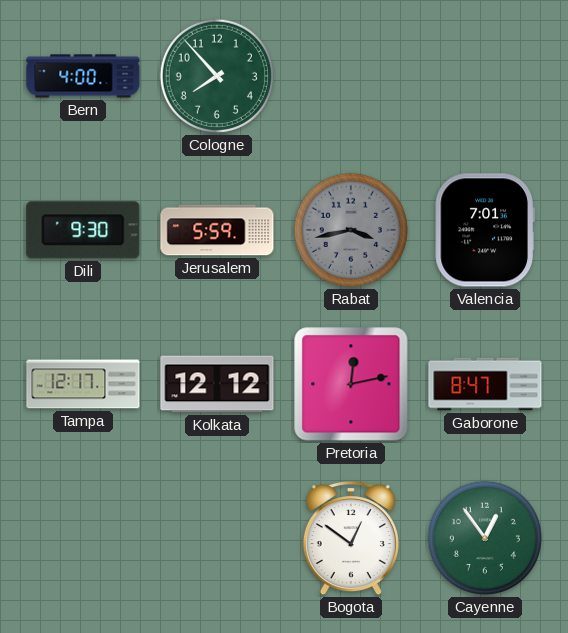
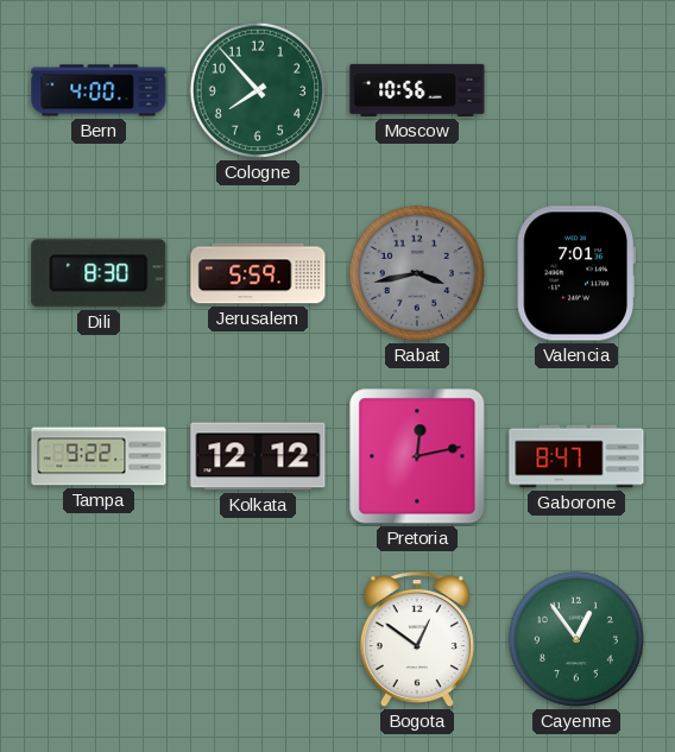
Moscow: none -> 10:56 (417, 90)
Dili: 9:30 -> 8:30 (99, 273)
Tampa: 12:17 -> 9:22 (99, 456)
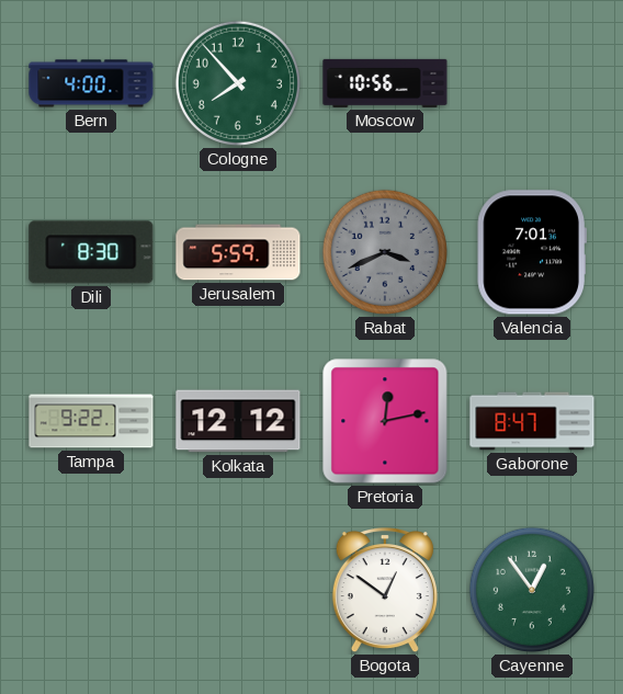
Rabat: 3:43 -> 3:41 (385, 252)
